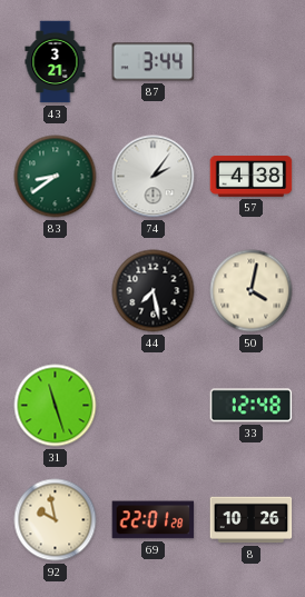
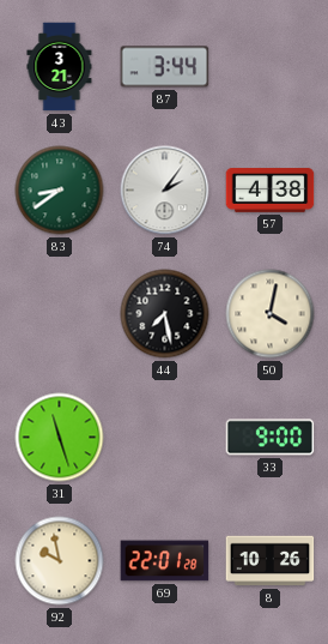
33: 12:48 -> 9:00 (271, 438)
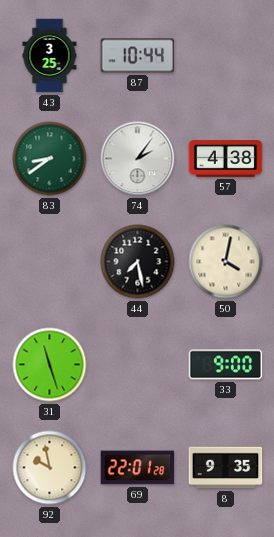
43: 3:21 -> 3:25 (50, 56)
87: 3:44 -> 10:44 (138, 56)
8: 10:26 -> 9:35 (226, 468)
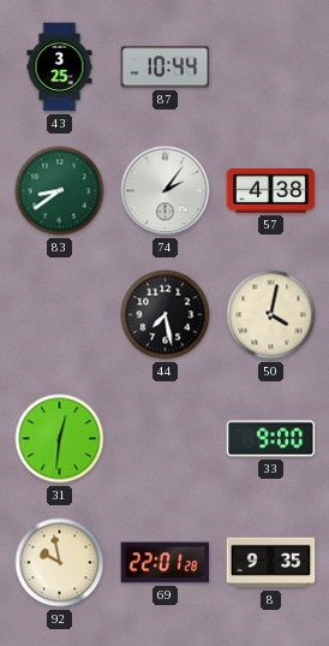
31: 11:27 -> 12:31 (60, 439)
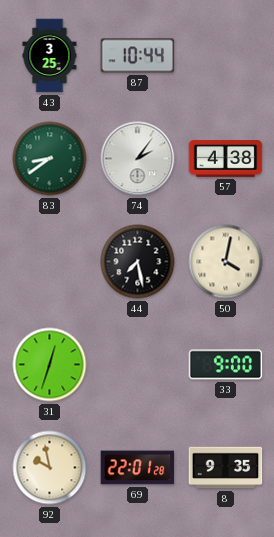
31: 12:31 -> 12:33 (50, 365)
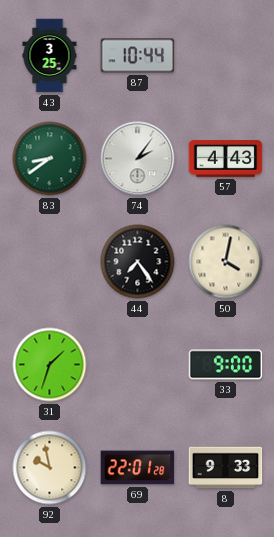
57: 4:38 -> 4:43 (226, 159)
44: 7:28 -> 7:24 (138, 262)
31: 12:33 -> 1:33 (50, 365)
8: 9:35 -> 9:33 (226, 468)
